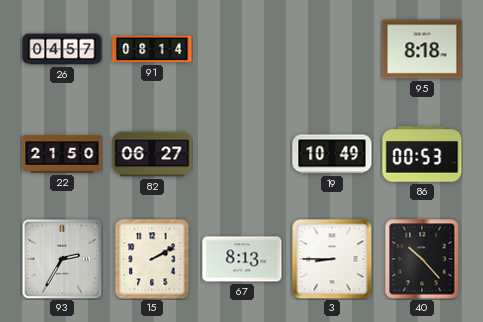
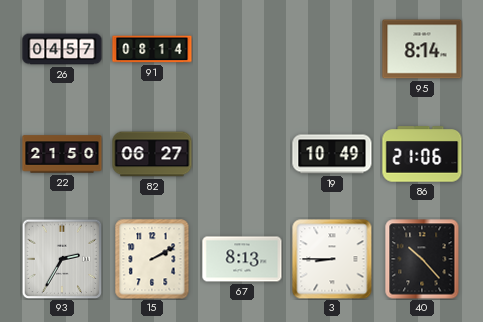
95: 8:18 -> 8:14 (422, 49)
86: 00:53 -> 21:06 (422, 154)
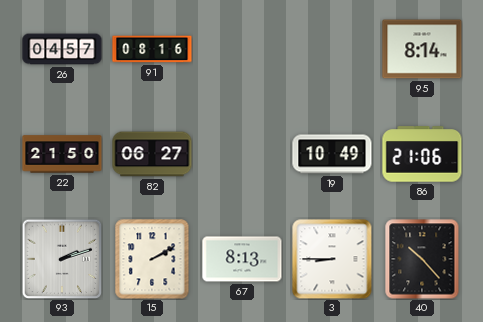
91: 08:14 -> 08:16 (152, 49)
93: 2:35 -> 2:12 (62, 259)
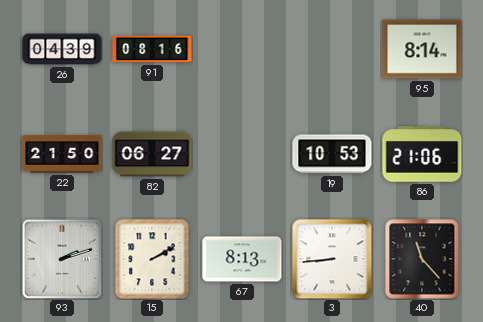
26: 04:57 -> 04:39 (62, 49)
19: 10:49 -> 10:53 (332, 154)
3: 8:45 -> 8:44 (332, 259)
40: 10:23 -> 11:23 (422, 259)
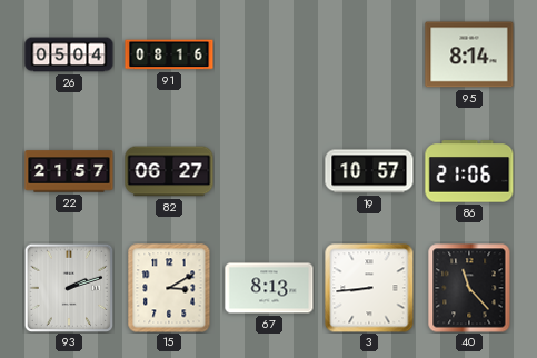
26: 04:39 -> 05:04 (69, 54)
22: 21:50 -> 21:57 (69, 171)
19: 10:53 -> 10:57 (369, 171)
15: 2:10 -> 3:10 (169, 288)
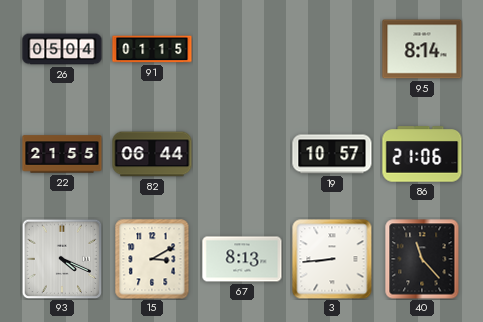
91: 08:16 -> 01:15 (152, 49)
22: 21:57 -> 21:55 (62, 154)
82: 06:27 -> 06:44 (152, 154)
93: 2:12 -> 4:19 (62, 259)
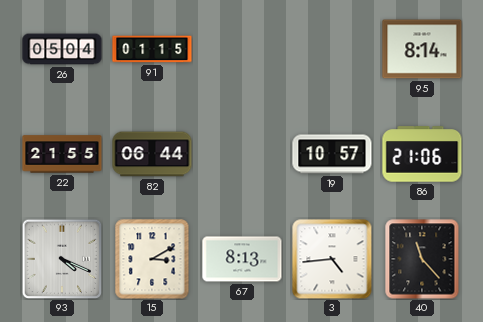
3: 8:44 -> 4:44 (332, 259)
